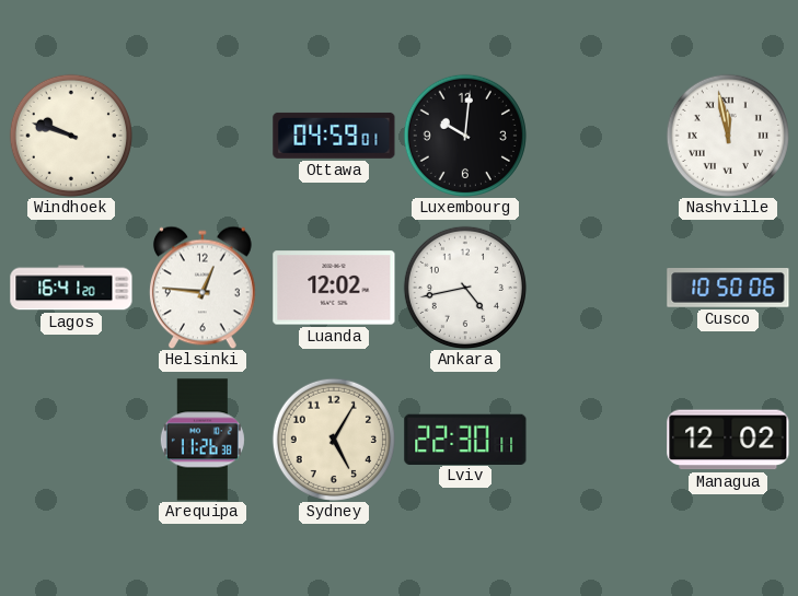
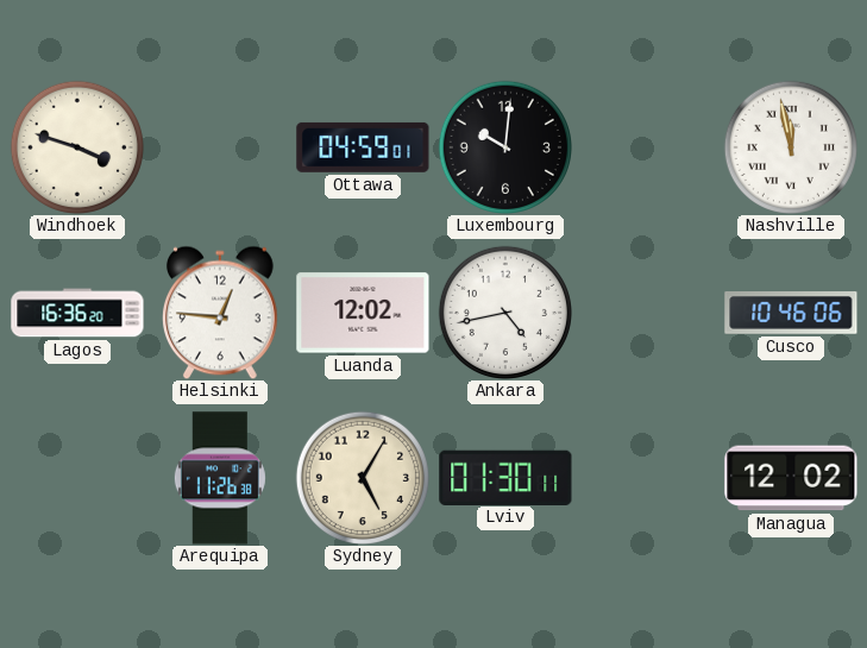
Windhoek: 9:48 -> 3:48 (77, 147)
Lagos: 16:41 -> 16:36 (77, 313)
Cusco: 10:50 -> 10:46 (791, 314)
Lviv: 22:30 -> 01:30 (505, 477)
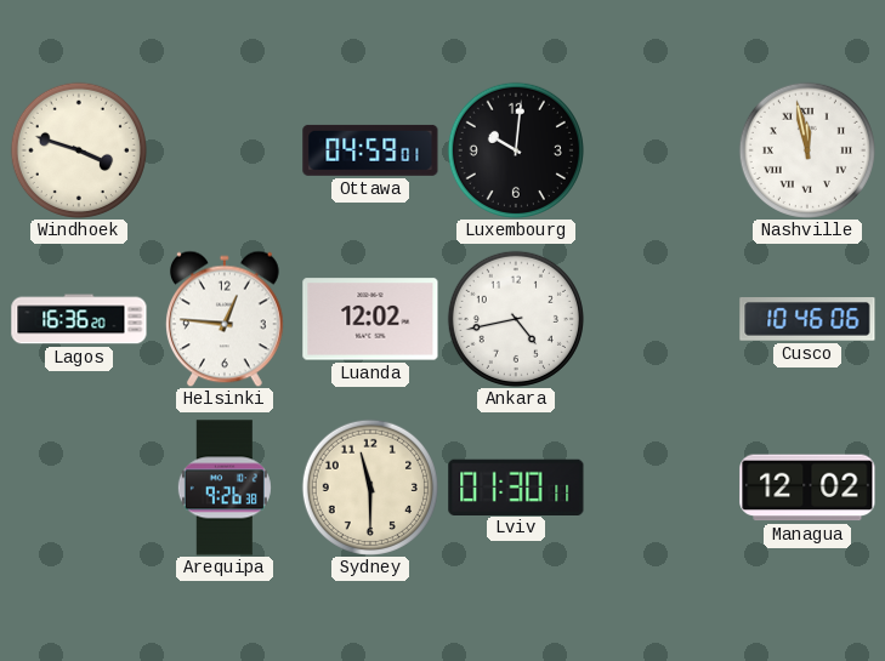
Arequipa: 11:26 -> 9:26 (225, 488)
Sydney: 5:05 -> 11:30 (370, 488)
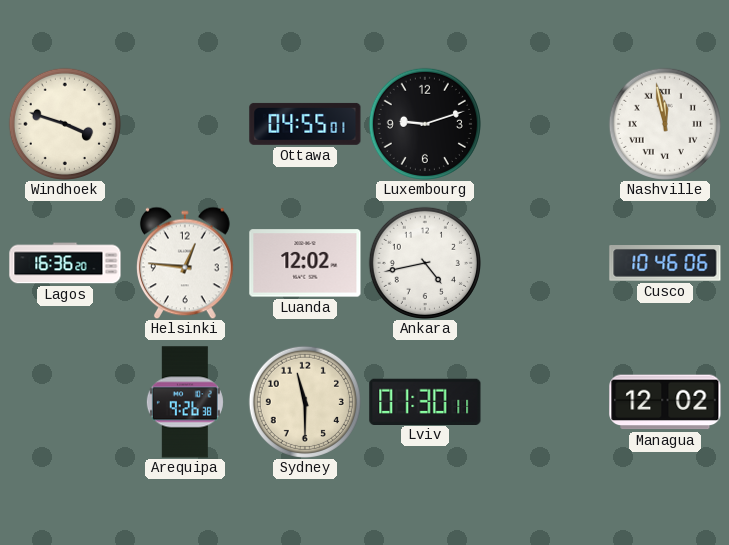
Ottawa: 04:59 -> 04:55 (305, 124)
Luxembourg: 10:01 -> 9:12 (425, 124)
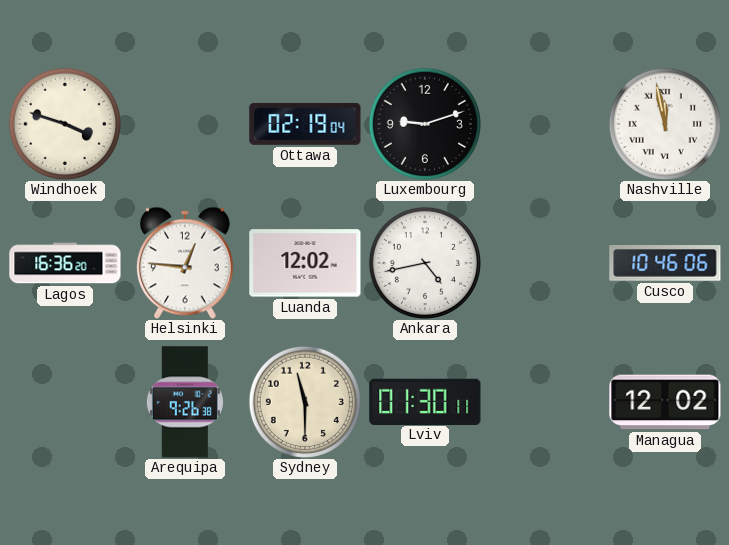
Ottawa: 04:55 -> 02:19 (305, 124)
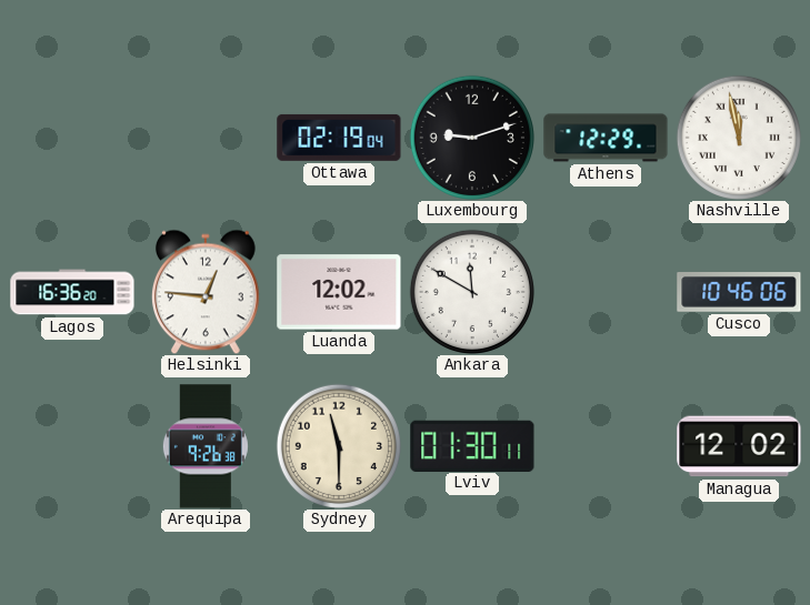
Windhoek: 3:48 -> none (65, 124)
Athens: none -> 12:29 (606, 138)
Ankara: 4:43 -> 11:50 (472, 292)
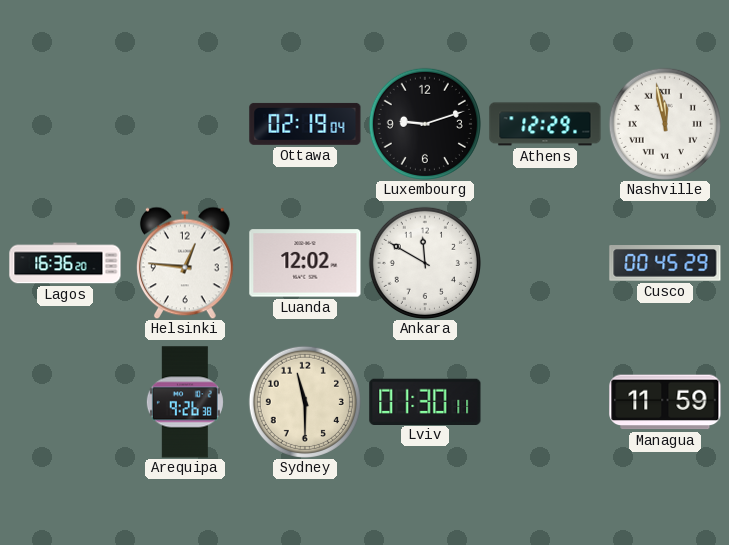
Cusco: 10:46 -> 00:45 (665, 264)
Managua: 12:02 -> 11:59 (665, 402)
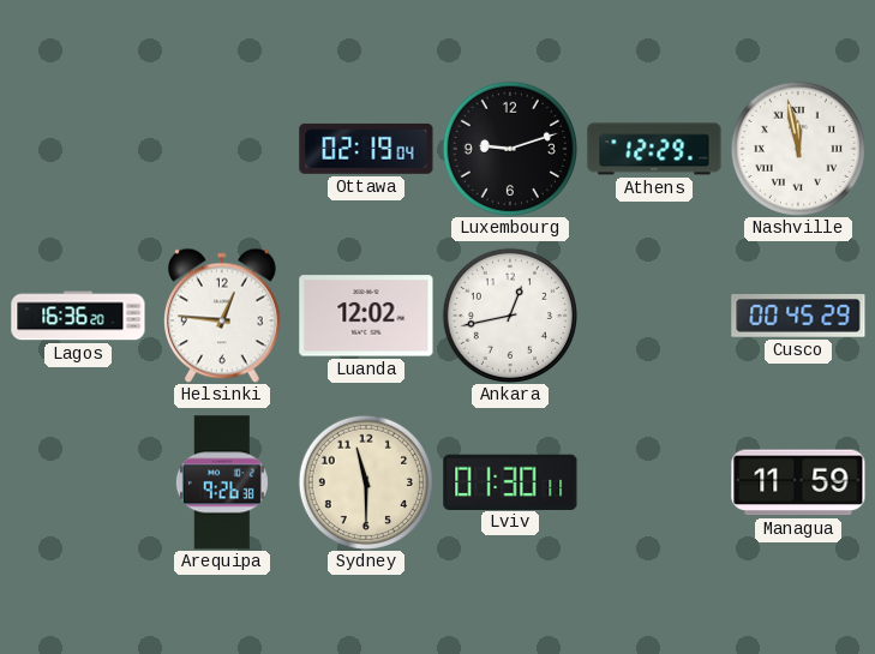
Ankara: 11:50 -> 12:43 (510, 316)
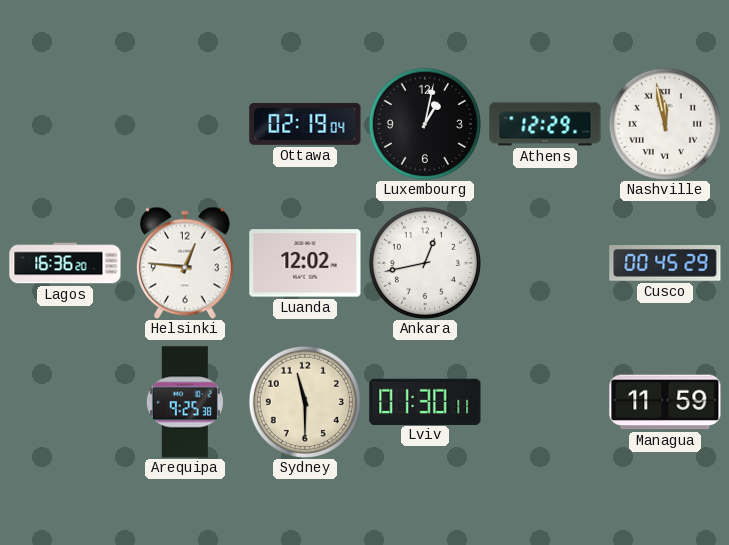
Luxembourg: 9:12 -> 1:02 (425, 124)
Arequipa: 9:26 -> 9:25 (185, 402)
